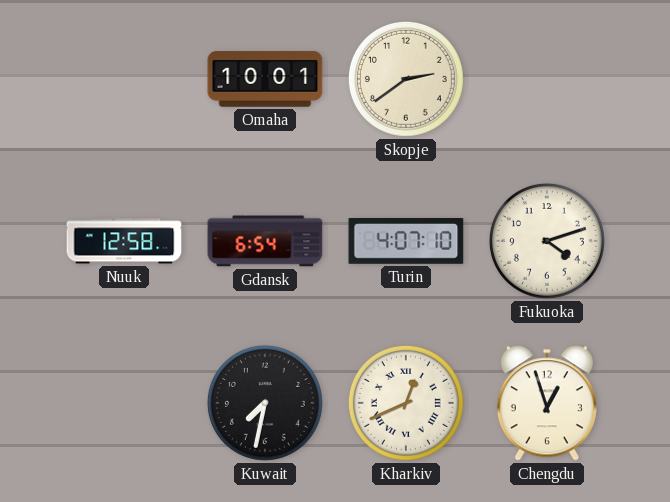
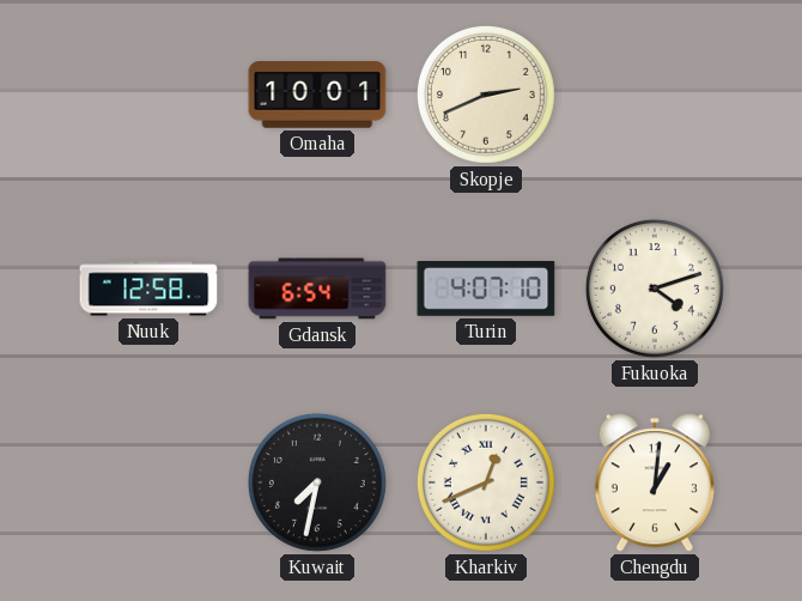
Skopje: 2:39 -> 2:41 (486, 95)
Chengdu: 12:57 -> 1:01 (655, 482)
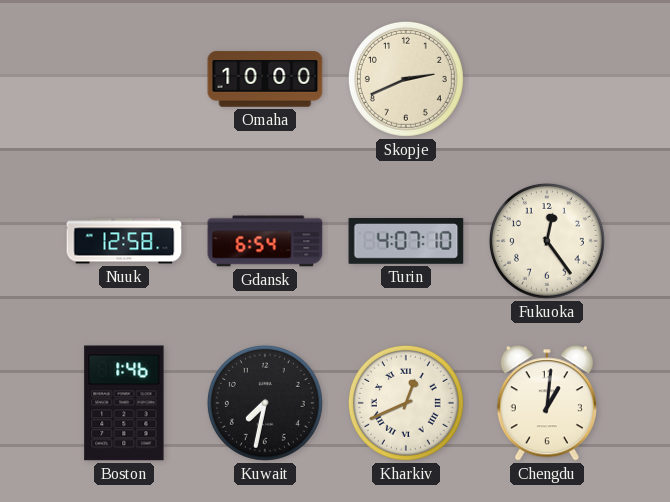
Omaha: 10:01 -> 10:00 (265, 79)
Fukuoka: 4:12 -> 12:24 (547, 241)
Boston: none -> 1:46 (124, 403)
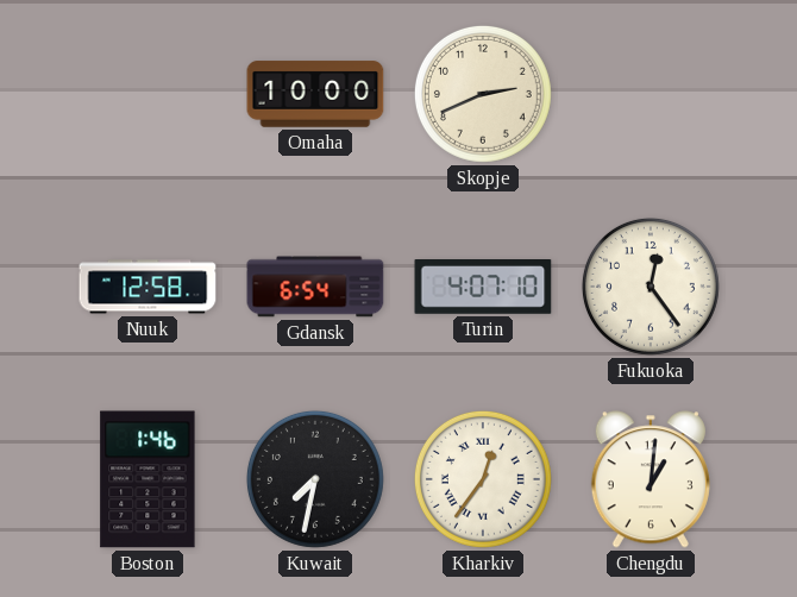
Kharkiv: 12:41 -> 12:36 (483, 479)
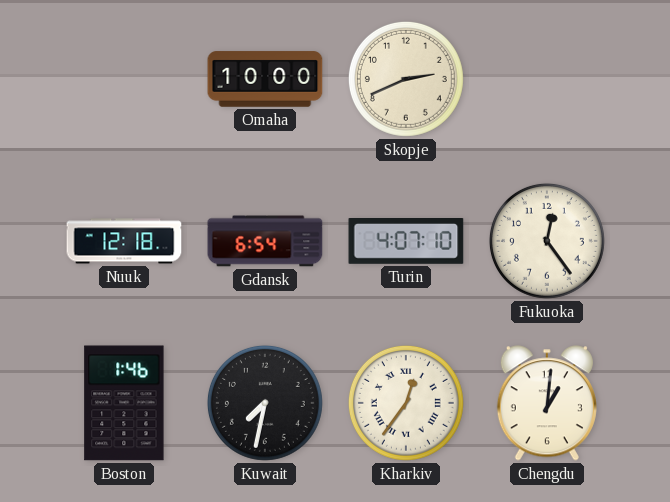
Nuuk: 12:58 -> 12:18 (124, 241)
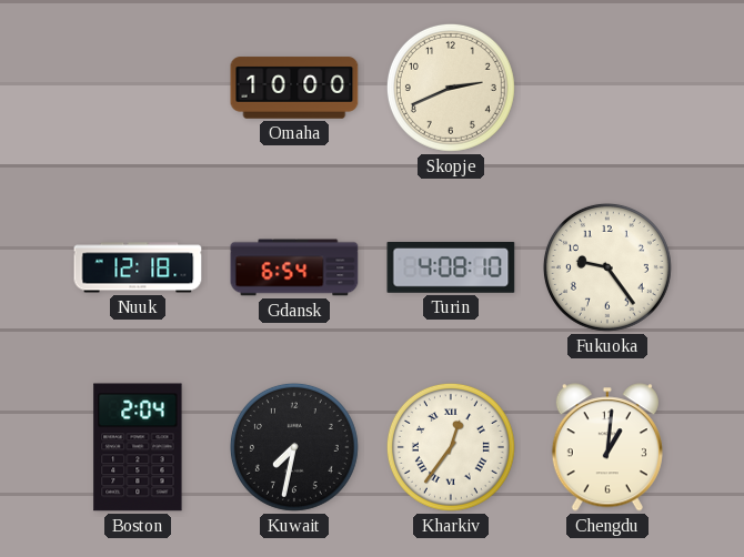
Turin: 4:07 -> 4:08 (451, 269)
Fukuoka: 12:24 -> 9:24 (607, 267)
Boston: 1:46 -> 2:04 (138, 447)
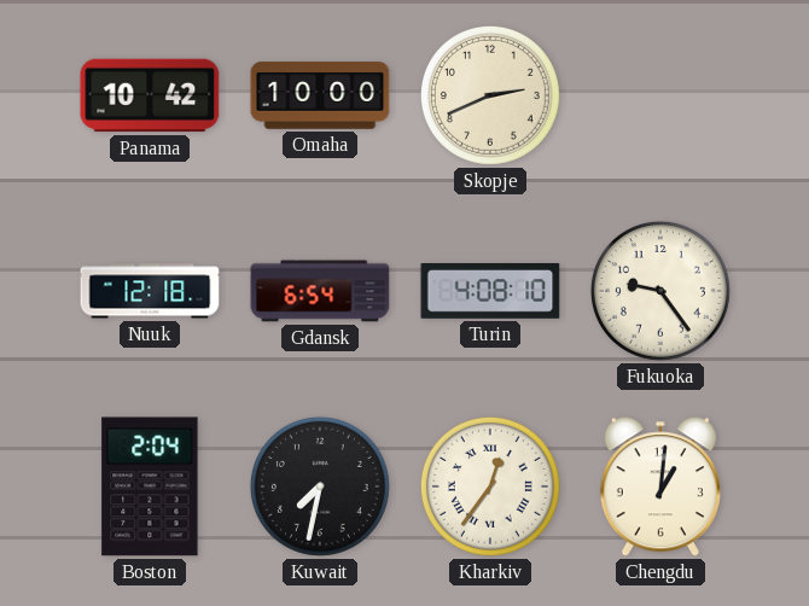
Panama: none -> 10:42 (150, 95)
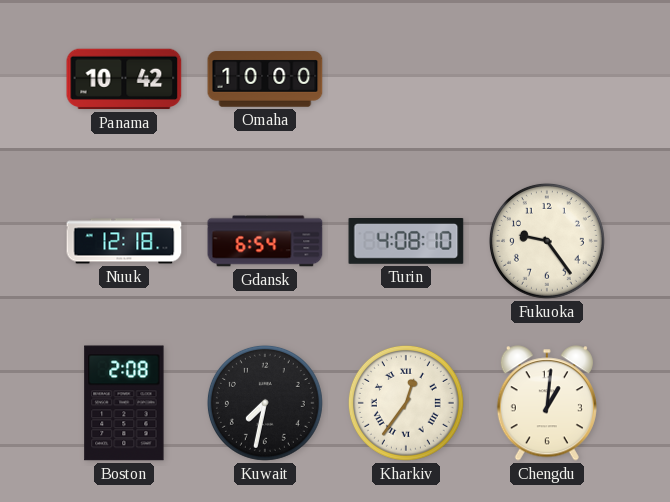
Skopje: 2:41 -> none (490, 95)
Boston: 2:04 -> 2:08 (124, 403)
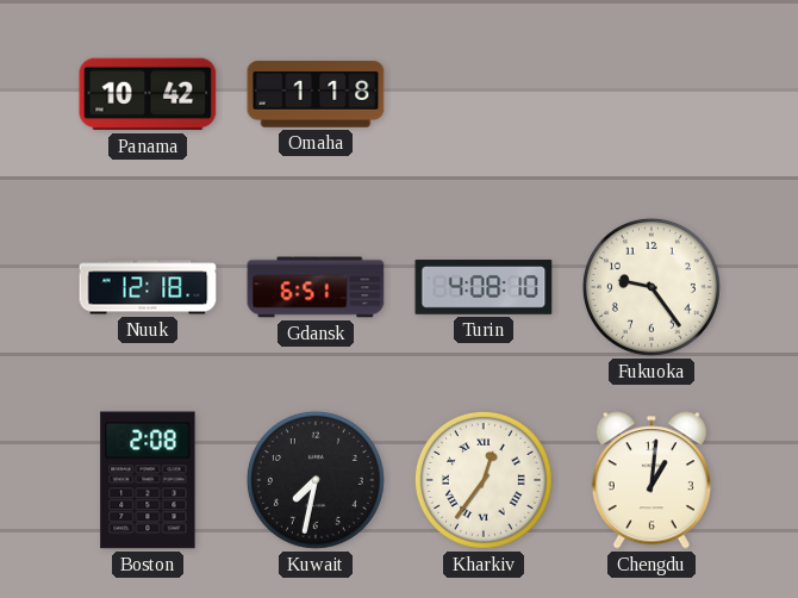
Omaha: 10:00 -> 1:18 (316, 94)
Gdansk: 6:54 -> 6:51 (316, 287)
